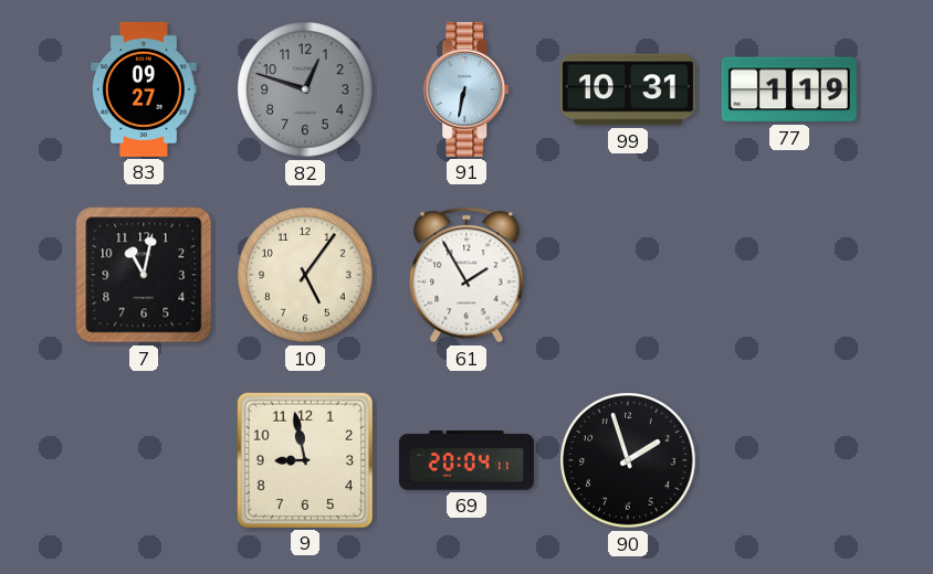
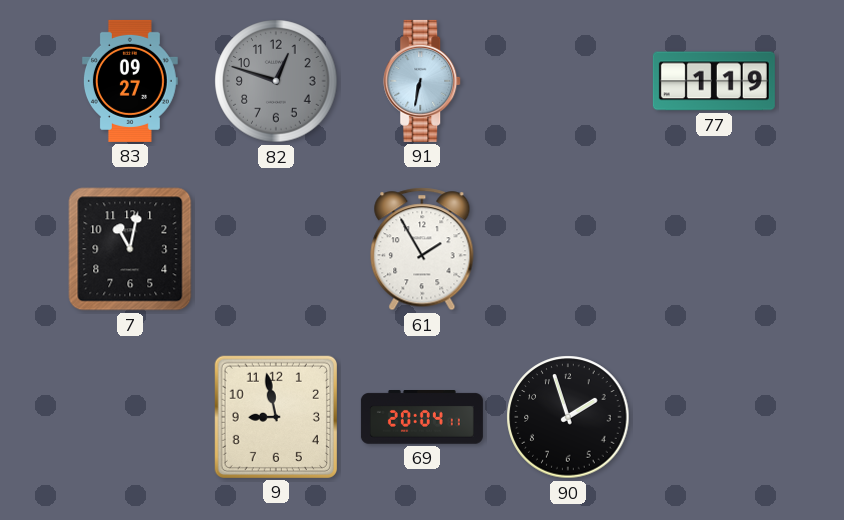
99: 10:31 -> none (628, 89)
10: 5:06 -> none (305, 275)
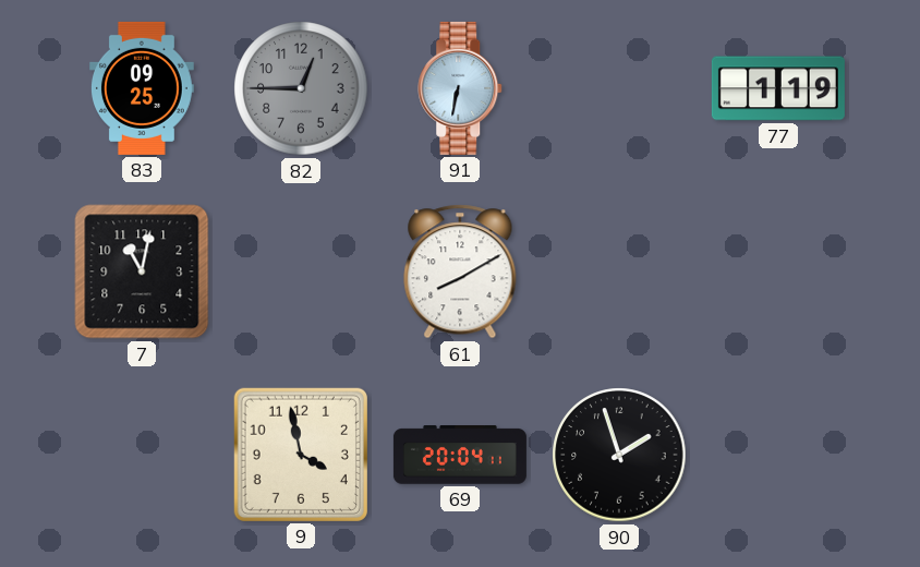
83: 09:27 -> 09:25 (142, 88)
82: 12:48 -> 12:45 (301, 88)
61: 1:55 -> 8:10 (460, 272)
9: 8:58 -> 3:58 (301, 455)
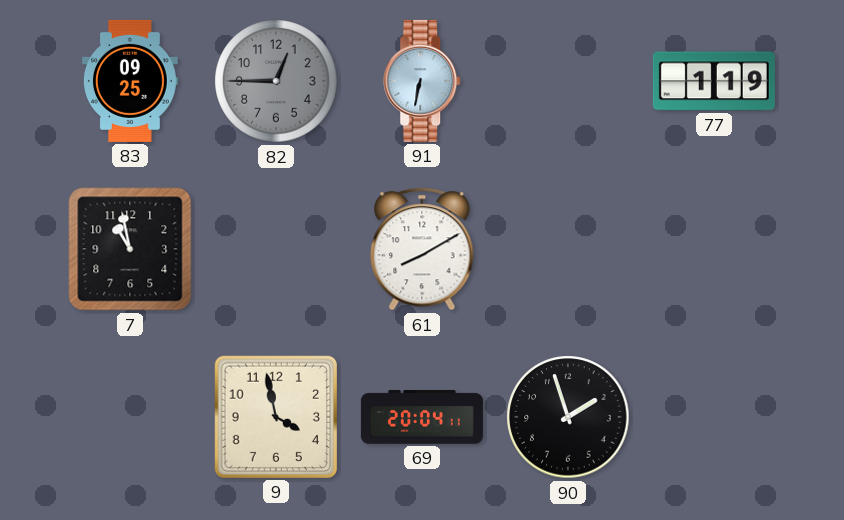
7: 11:02 -> 10:58 (130, 249)
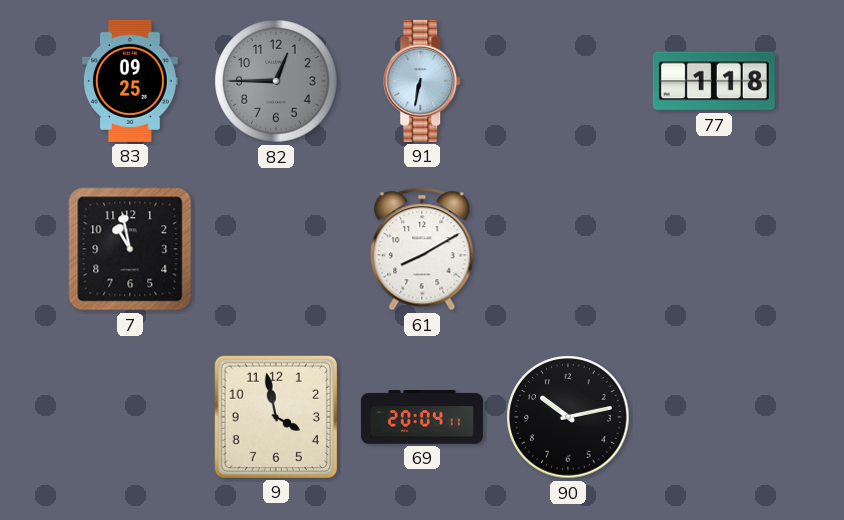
77: 1:19 -> 1:18 (714, 81)
90: 1:57 -> 10:13 (568, 417)
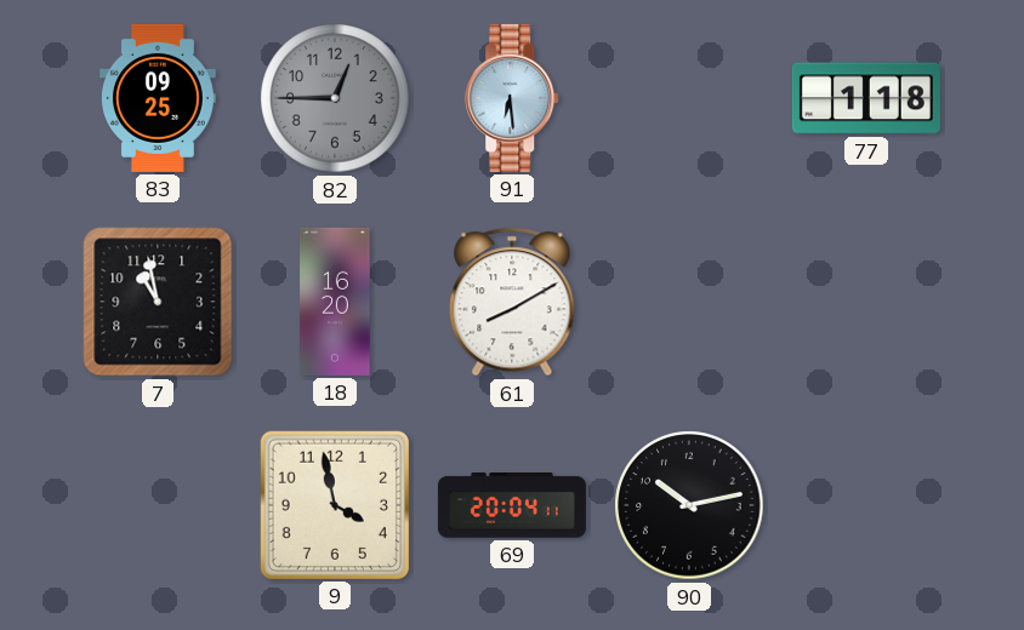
91: 6:32 -> 6:29 (513, 98)
18: none -> 16:20 (335, 302)
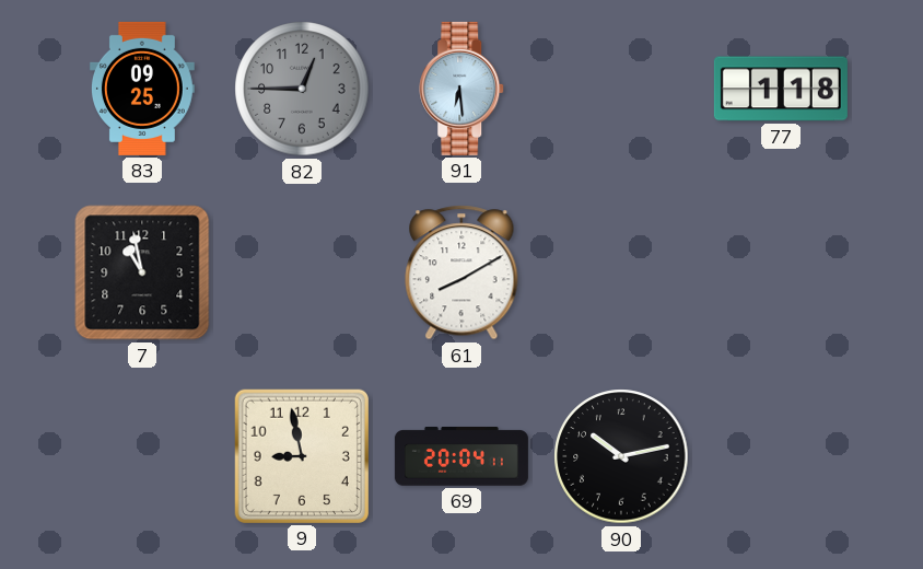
18: 16:20 -> none (335, 302)
9: 3:58 -> 8:58 (302, 456)
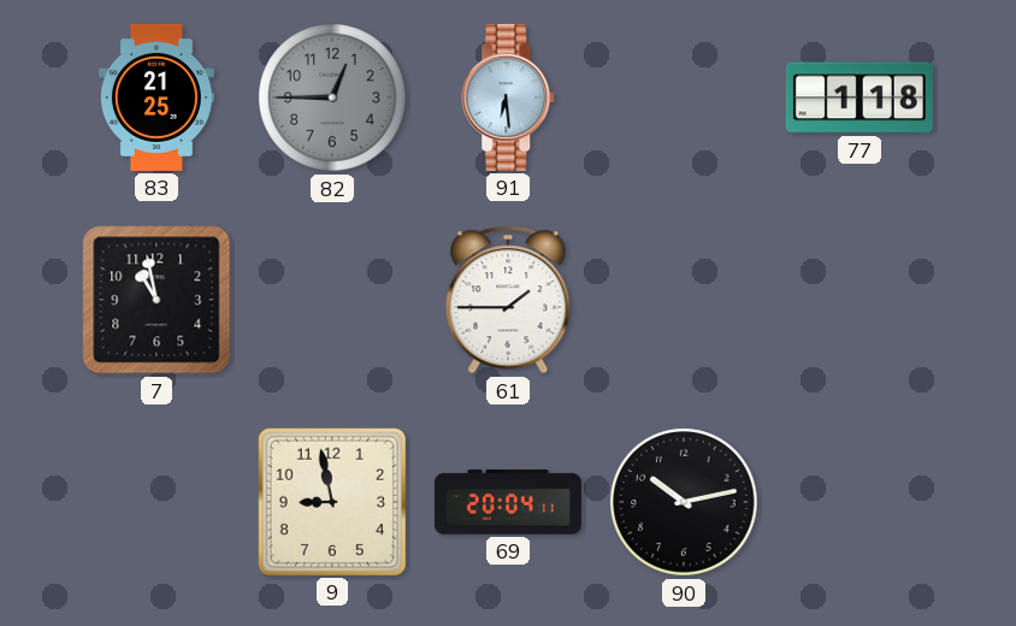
83: 09:25 -> 21:25 (156, 98)
61: 8:10 -> 1:45 (508, 300)
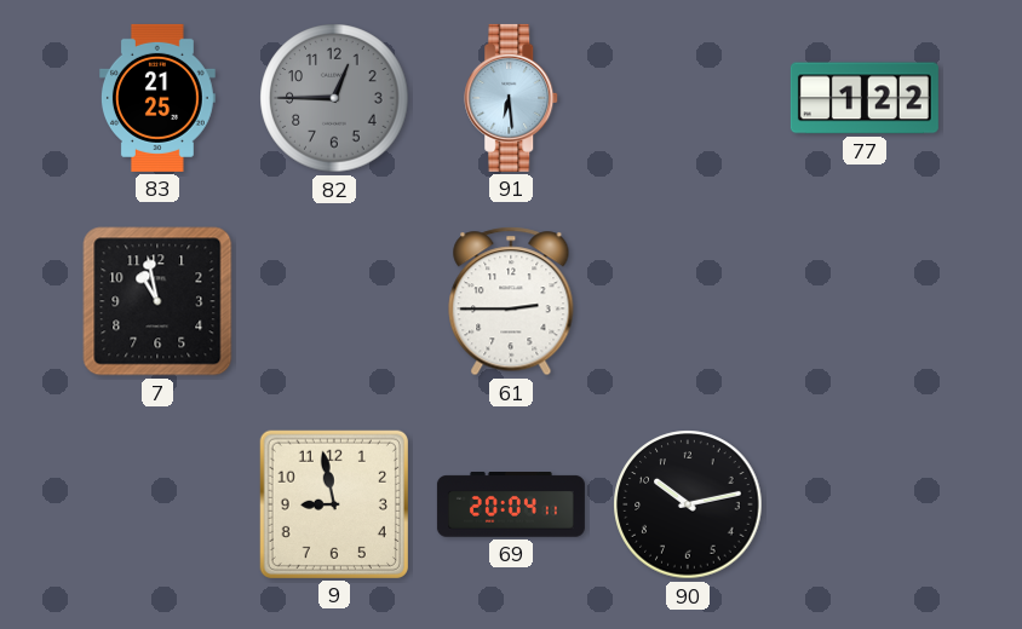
77: 1:18 -> 1:22 (865, 98)
61: 1:45 -> 2:45 (511, 301)
